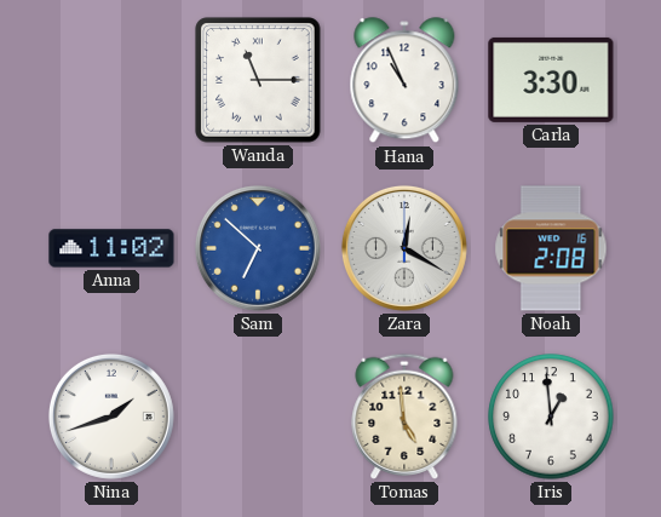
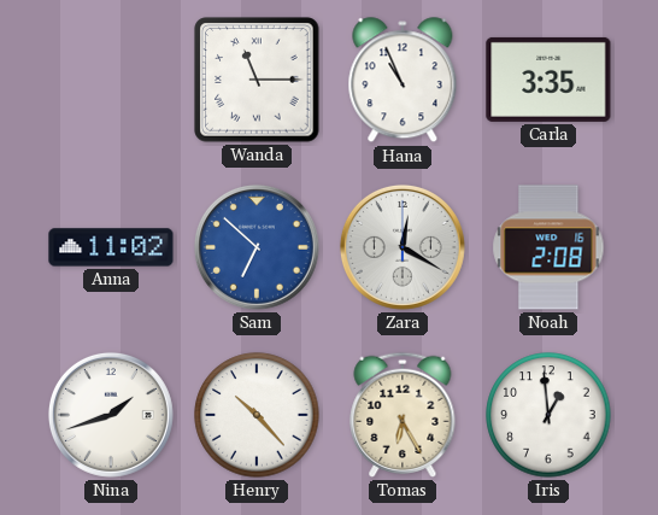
Carla: 3:30 -> 3:35 (548, 80)
Henry: none -> 10:23 (257, 415)
Tomas: 4:59 -> 6:25 (403, 415)
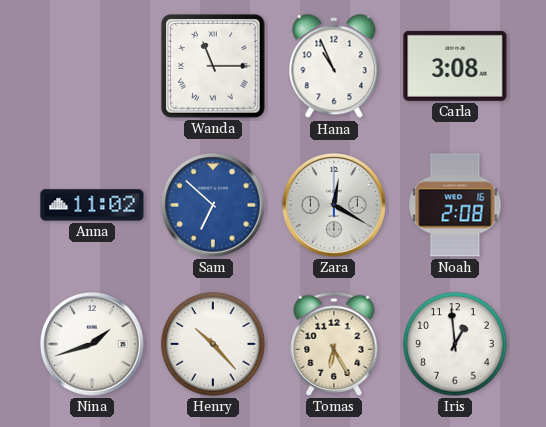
Carla: 3:35 -> 3:08 (455, 66)
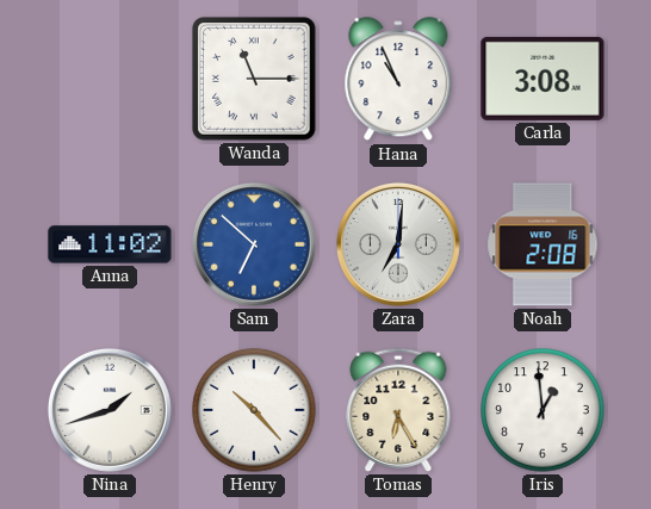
Zara: 12:20 -> 7:01 (398, 244)
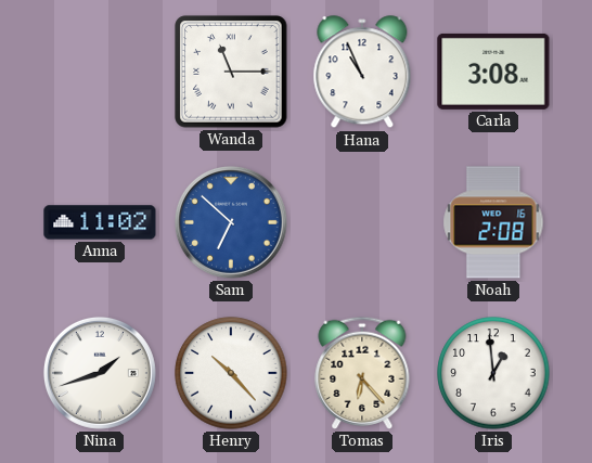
Zara: 7:01 -> none (398, 244)
Tomas: 6:25 -> 6:23 (362, 373)
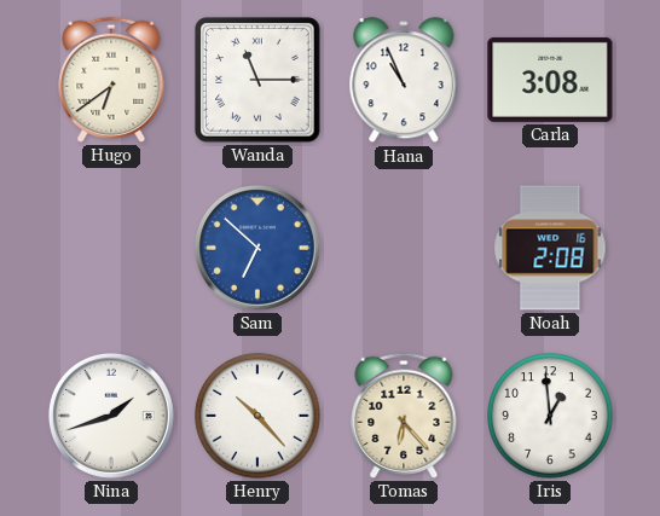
Hugo: none -> 6:39 (111, 80)
Anna: 11:02 -> none (100, 222)
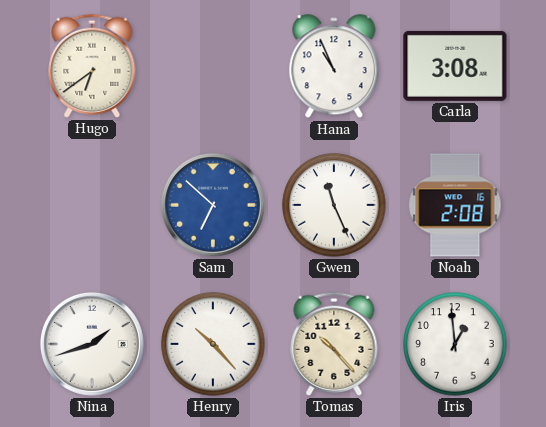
Wanda: 11:15 -> none (257, 80)
Gwen: none -> 11:26 (334, 205)
Tomas: 6:23 -> 10:23 (334, 344)
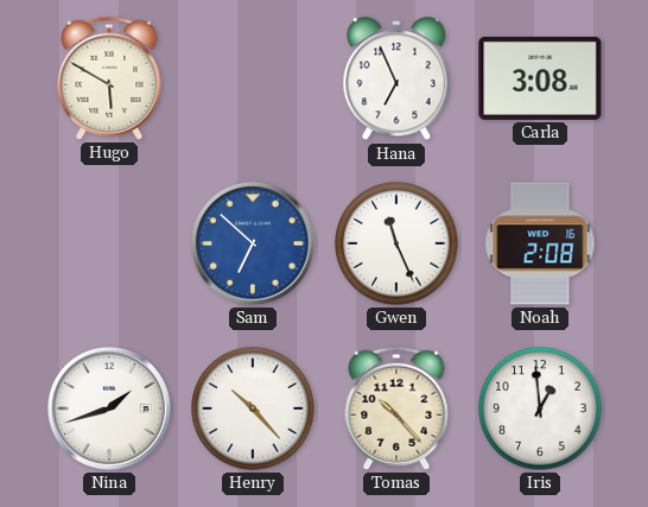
Hugo: 6:39 -> 5:50 (109, 78)
Hana: 10:56 -> 6:56 (396, 80)
